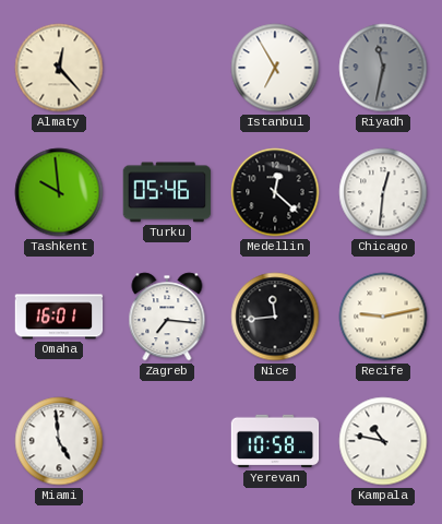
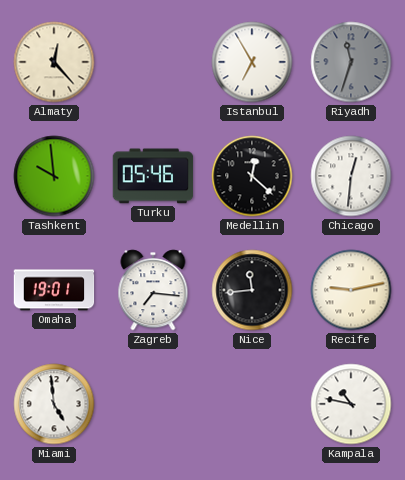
Riyadh: 11:32 -> 11:33 (351, 62)
Omaha: 16:01 -> 19:01 (54, 290)
Yerevan: 10:58 -> none (275, 441)
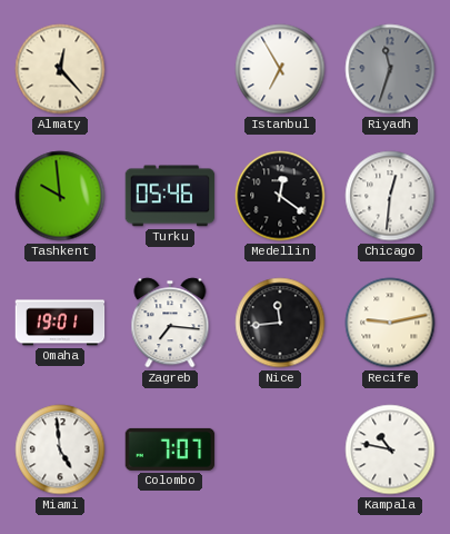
Medellin: 12:22 -> 12:21 (280, 196)
Colombo: none -> 7:07 (170, 449)
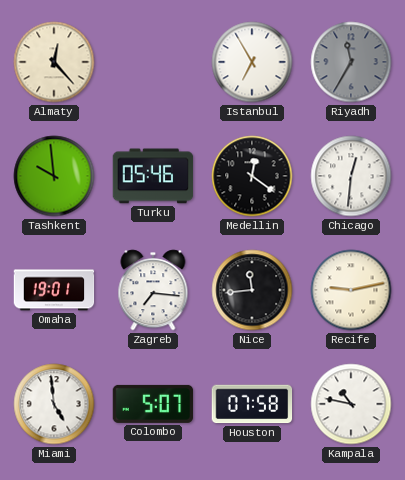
Riyadh: 11:33 -> 11:35 (351, 62)
Colombo: 7:07 -> 5:07 (153, 404)
Houston: none -> 07:58 (252, 404)
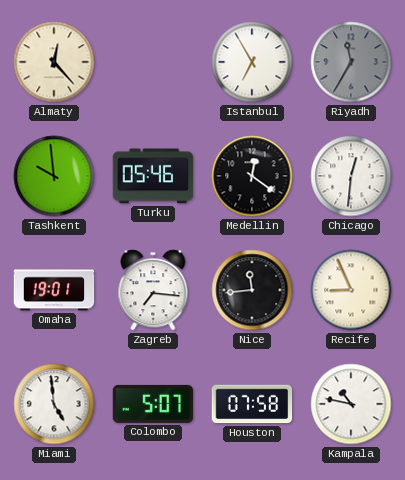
Recife: 9:13 -> 8:56 (351, 290)
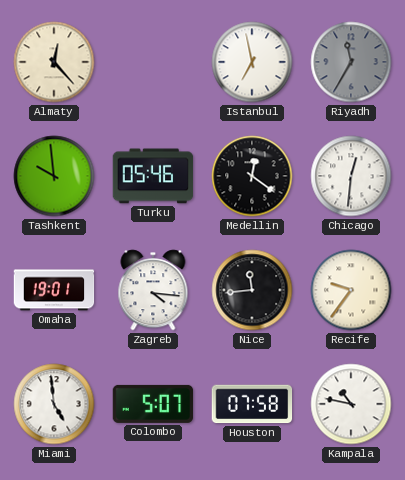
Istanbul: 6:55 -> 6:58 (252, 62)
Zagreb: 7:16 -> 4:16 (153, 290)
Recife: 8:56 -> 9:36 (351, 290)
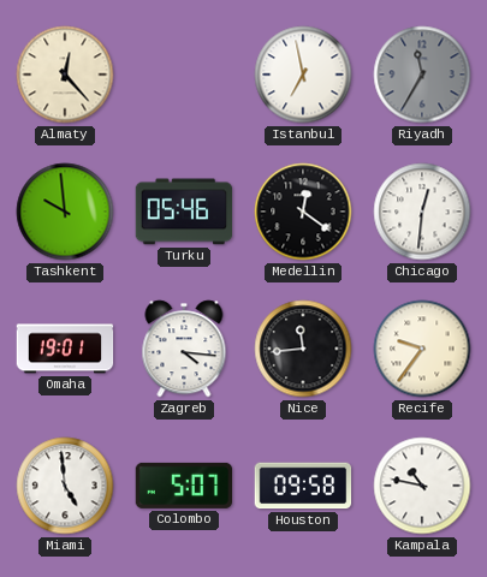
Houston: 07:58 -> 09:58 (303, 486)
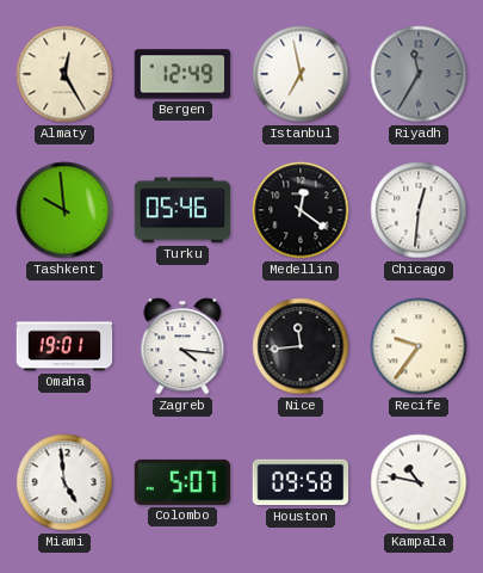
Almaty: 12:23 -> 12:25 (64, 74)
Bergen: none -> 12:49 (182, 74)
